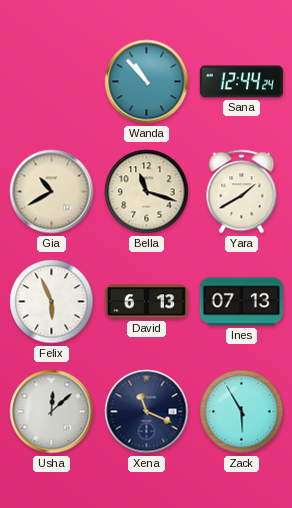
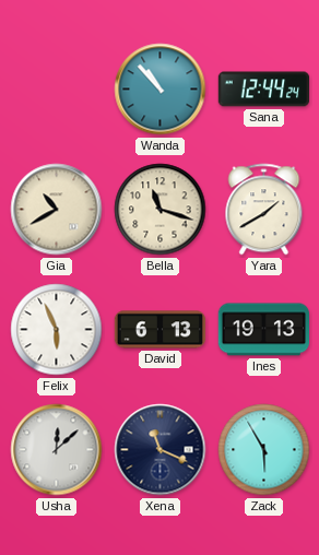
Ines: 07:13 -> 19:13 (263, 330)
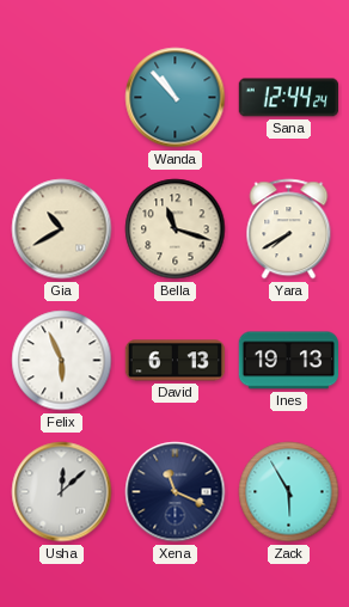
Yara: 1:40 -> 7:40 (289, 229)
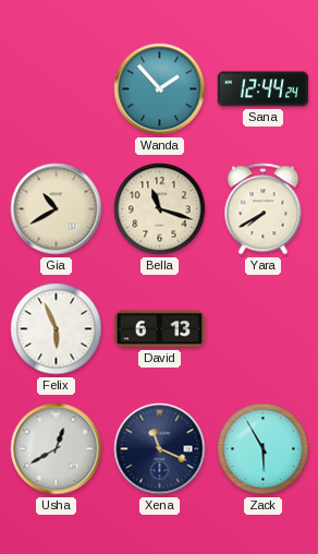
Wanda: 10:53 -> 1:53 (160, 89)
Ines: 19:13 -> none (288, 361)
Usha: 12:08 -> 12:40 (57, 449)
